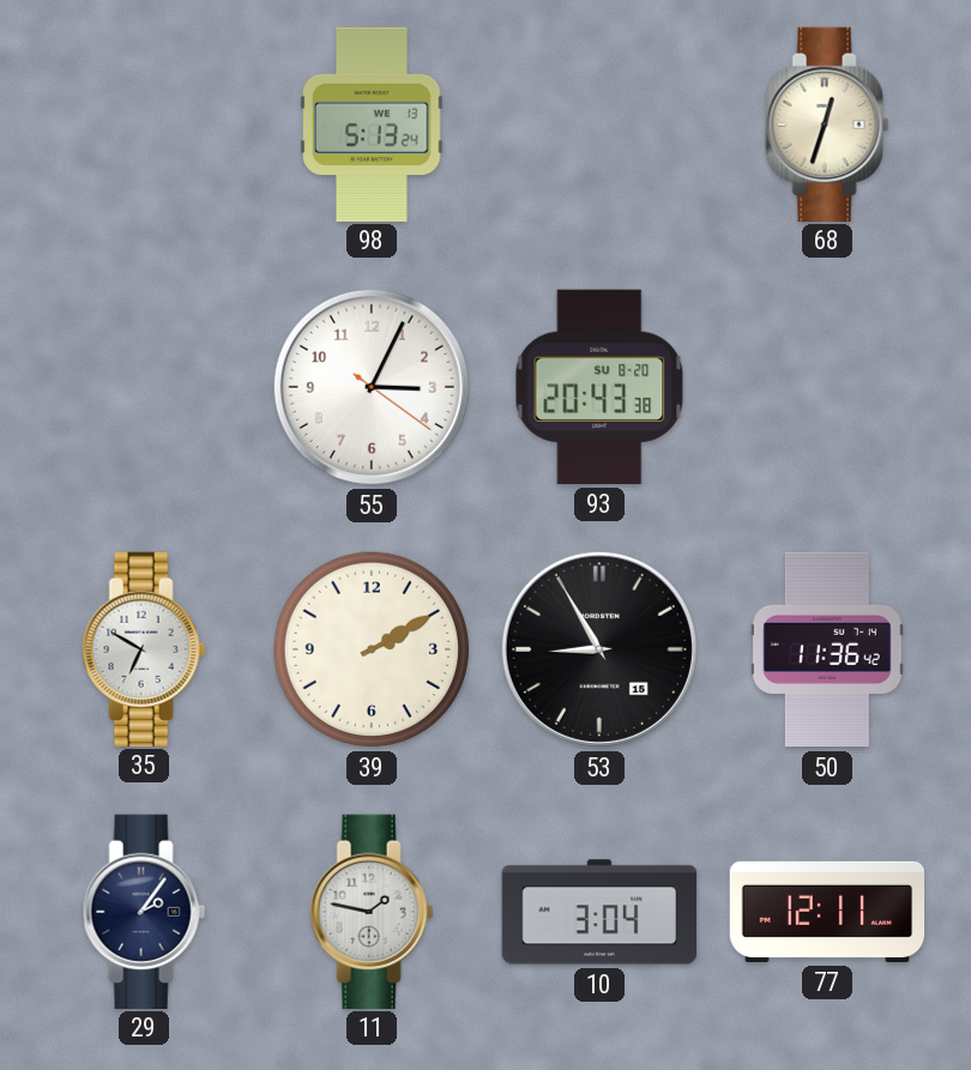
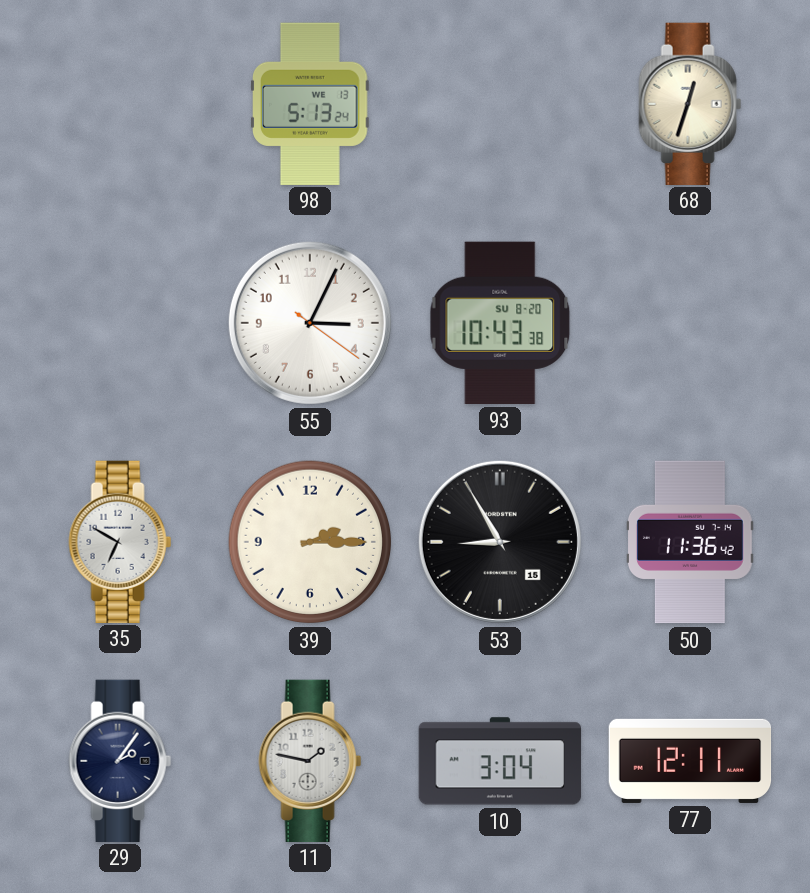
93: 20:43 -> 10:43 (500, 323)
39: 2:10 -> 2:15 (310, 542)
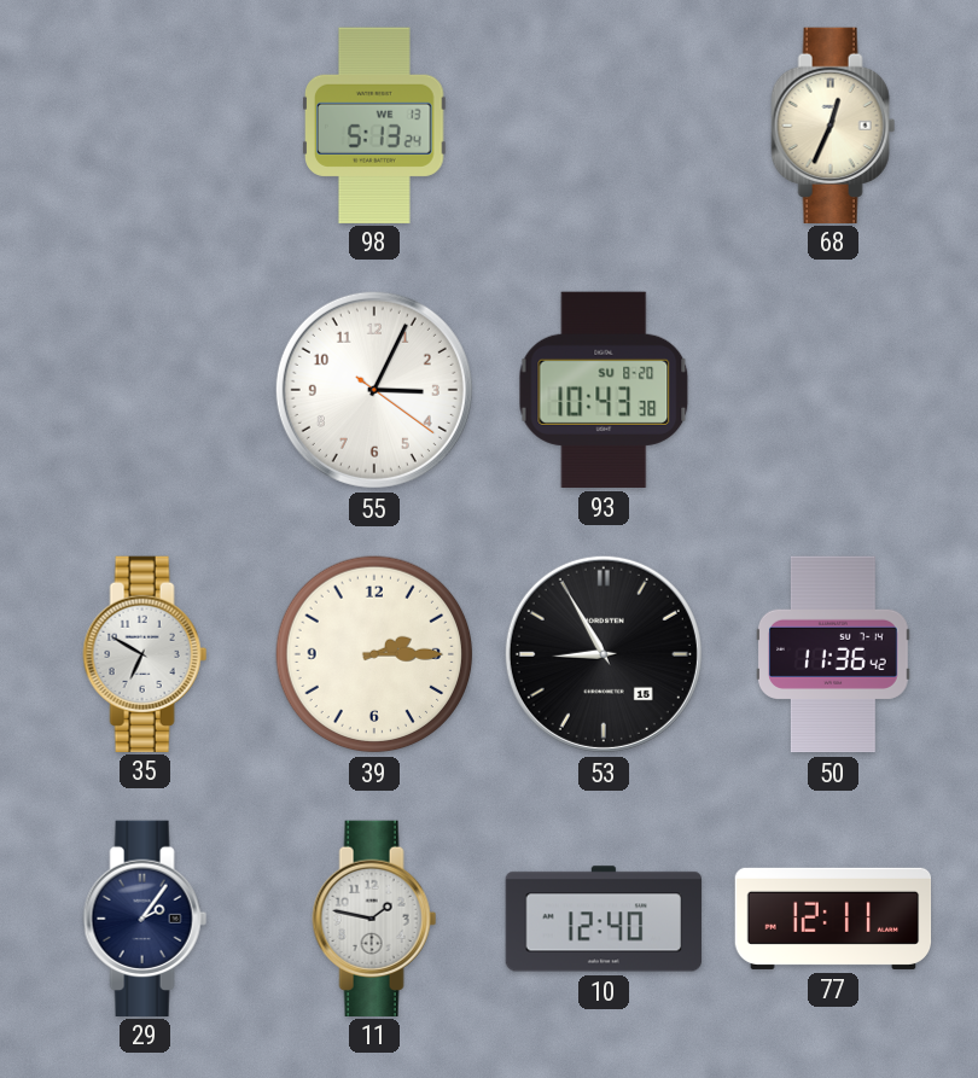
68: 12:33 -> 12:34 (833, 124)
10: 3:04 -> 12:40 (604, 919)
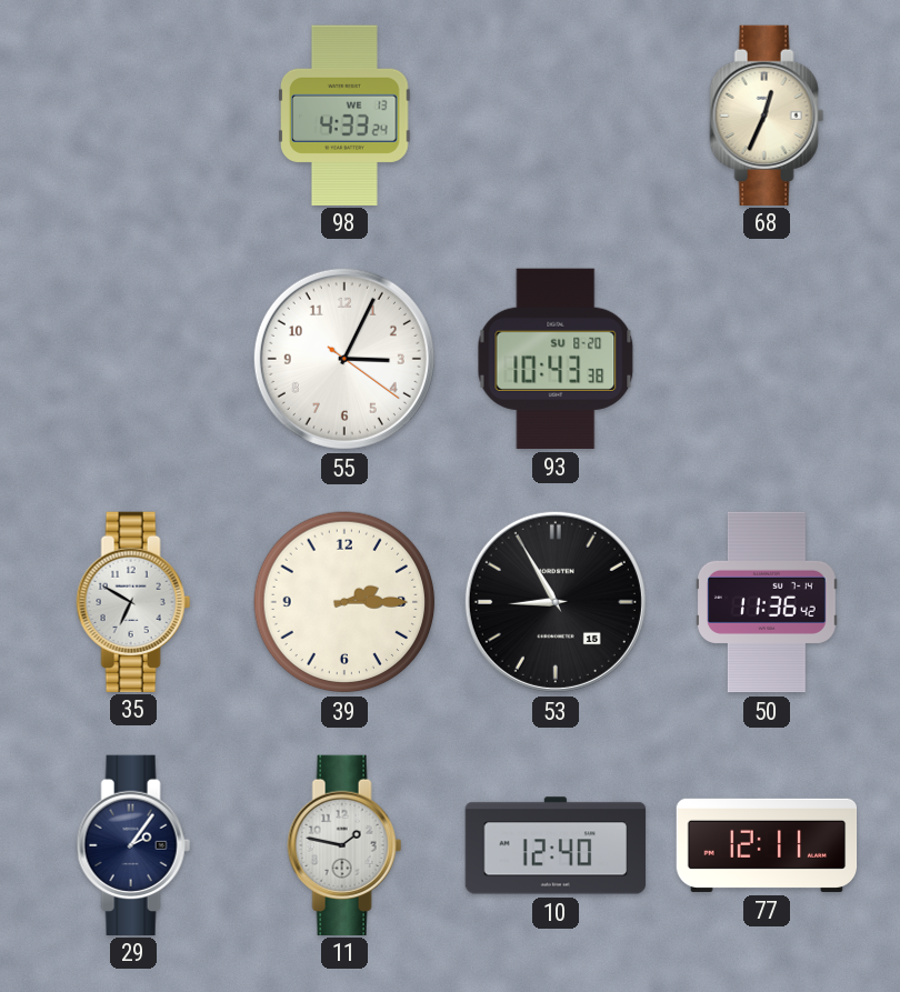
98: 5:13 -> 4:33 (344, 114)
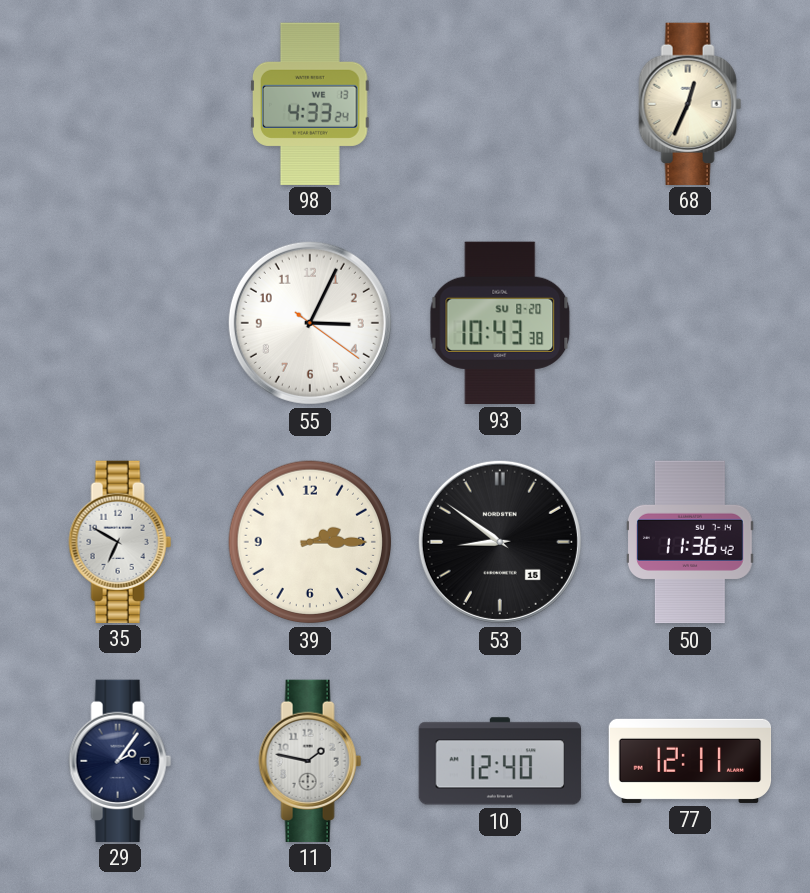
53: 8:55 -> 8:51 (500, 542)
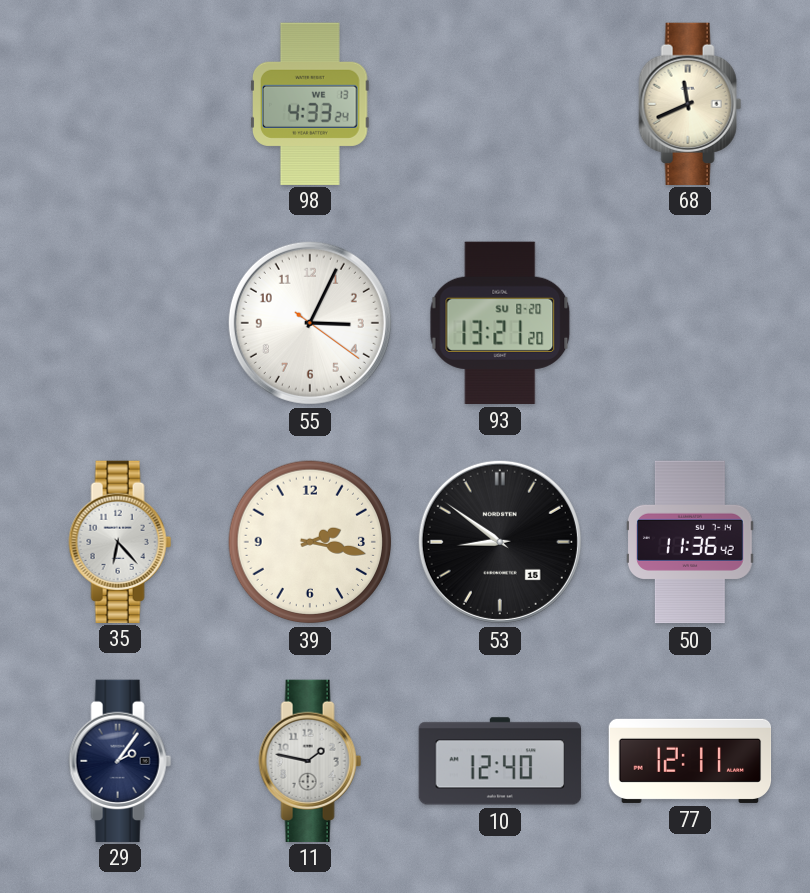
68: 12:34 -> 11:41 (690, 103)
93: 10:43 -> 13:21 (500, 323)
35: 6:50 -> 6:23 (120, 541)
39: 2:15 -> 2:17 (310, 542)
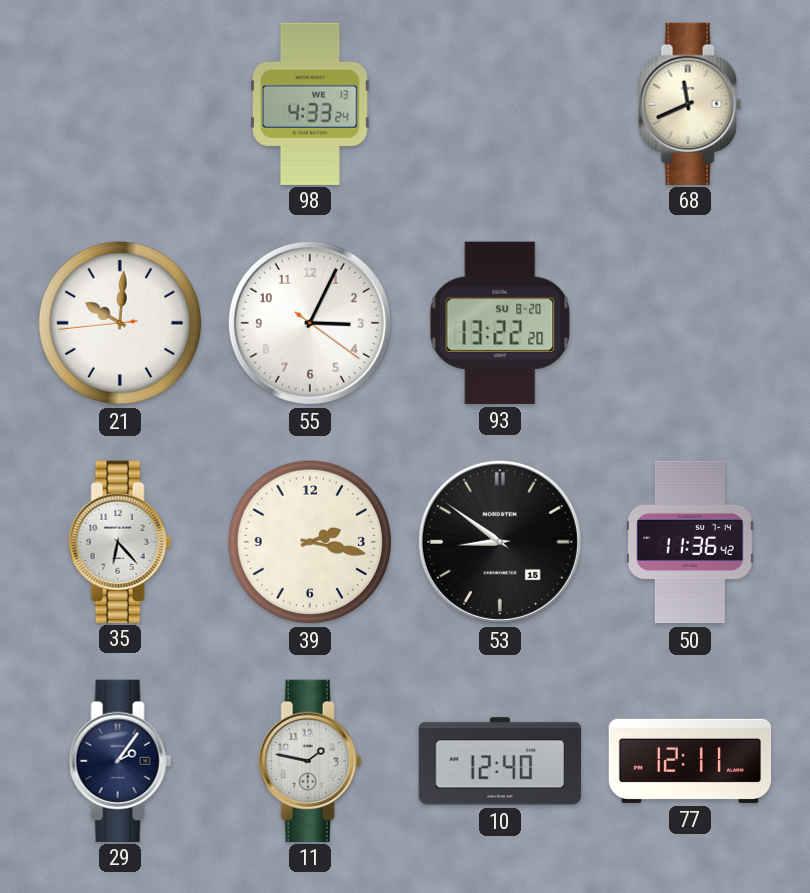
21: none -> 10:00 (120, 323)
93: 13:21 -> 13:22 (500, 323)
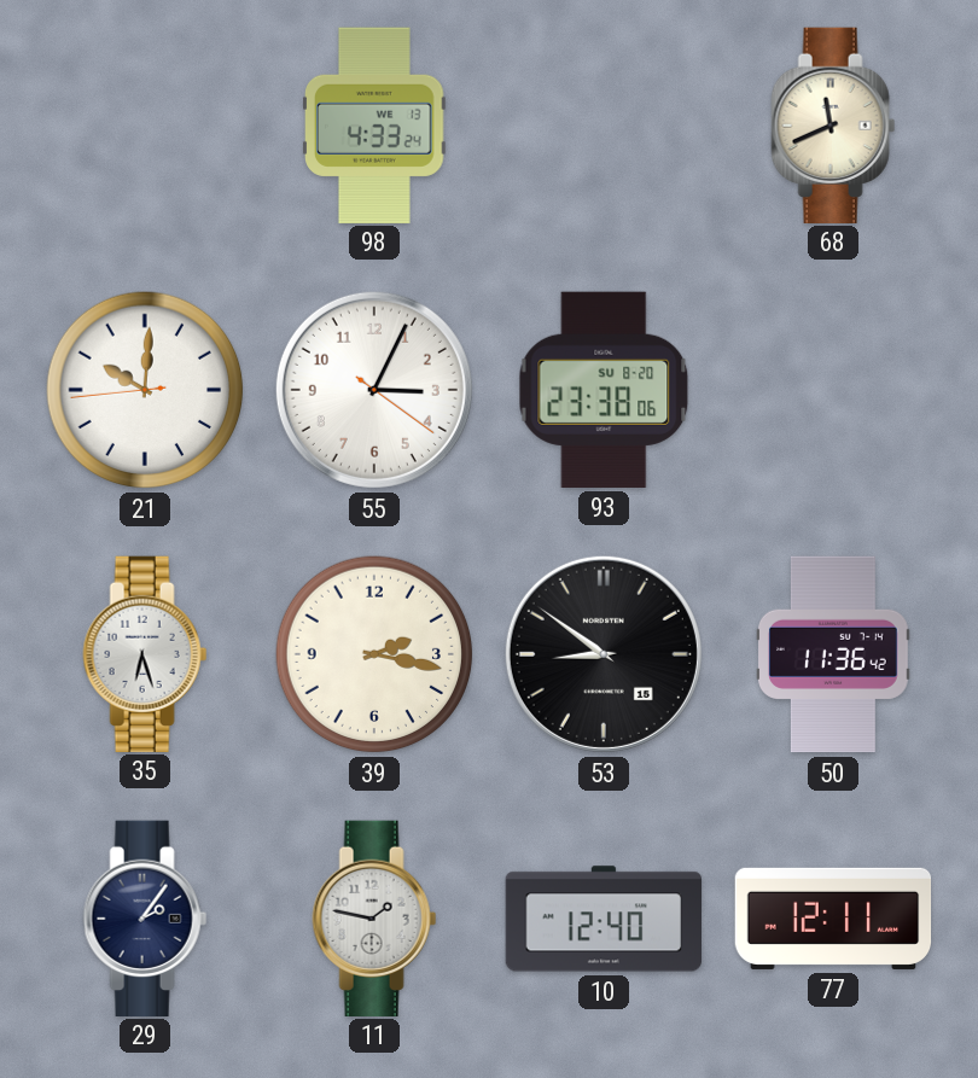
93: 13:22 -> 23:38 (604, 390)
35: 6:23 -> 6:27 (145, 653)
